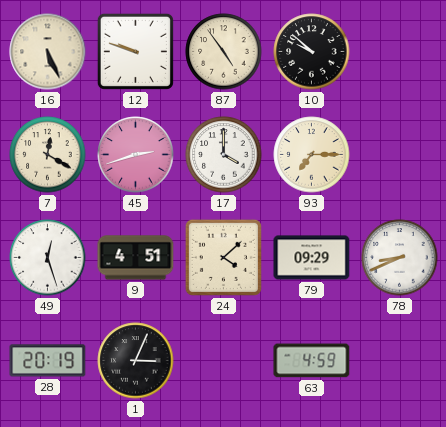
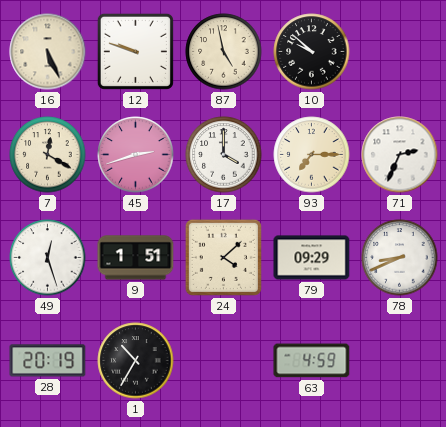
87: 4:54 -> 4:58 (224, 52)
71: none -> 2:34 (400, 155)
9: 4:51 -> 1:51 (136, 258)
1: 3:04 -> 10:35 (136, 361)
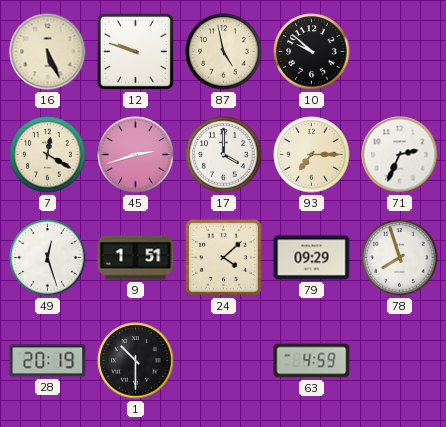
78: 8:41 -> 7:57 (400, 258)
1: 10:35 -> 10:30 (136, 361)
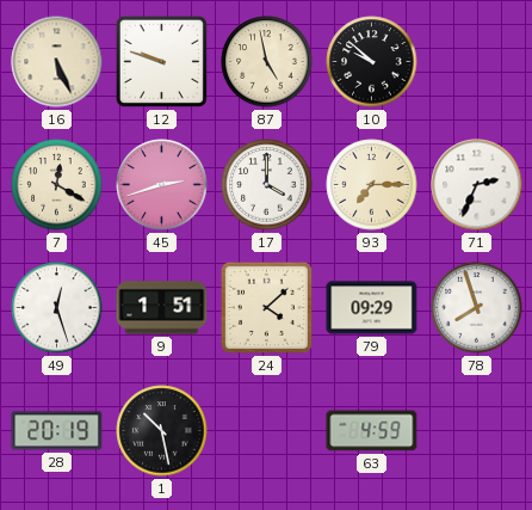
1: 10:30 -> 10:28 (162, 431)
